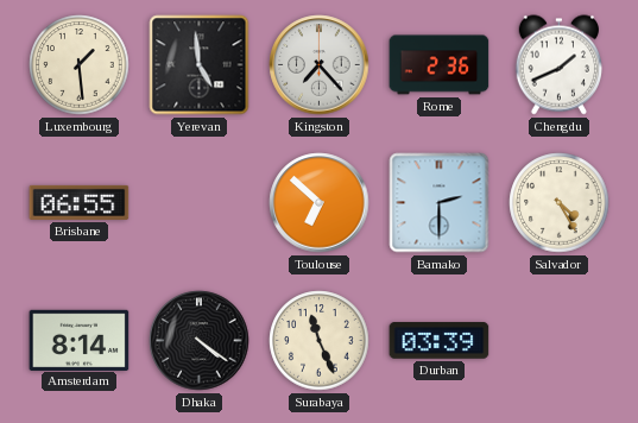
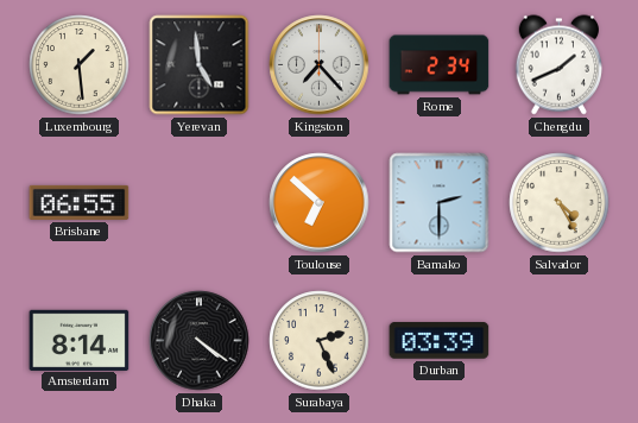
Rome: 2:36 -> 2:34 (440, 65)
Surabaya: 11:26 -> 2:26 (320, 341)
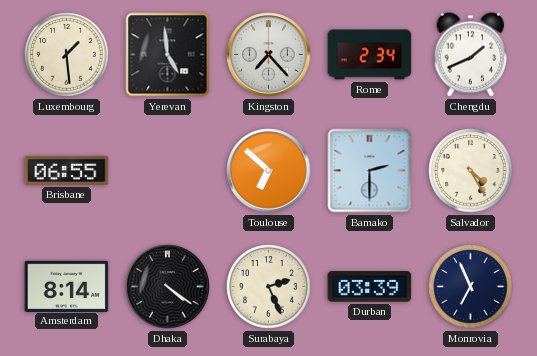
Monrovia: none -> 6:56 (471, 287)
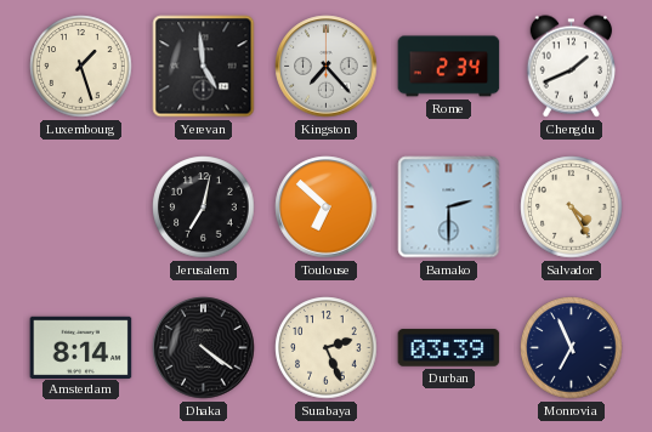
Luxembourg: 1:29 -> 1:27 (81, 67)
Brisbane: 06:55 -> none (67, 170)
Jerusalem: none -> 7:02 (204, 208)
